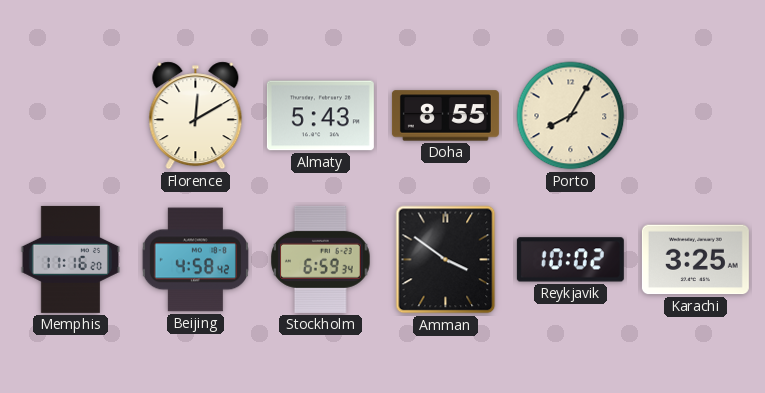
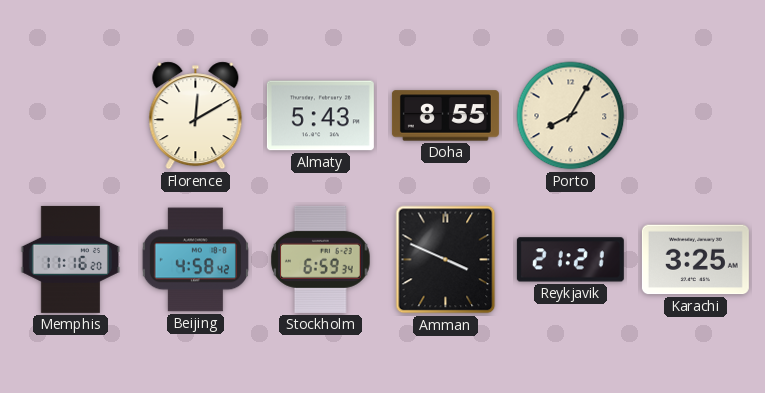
Amman: 3:51 -> 3:49 (446, 260)
Reykjavik: 10:02 -> 21:21 (570, 260)
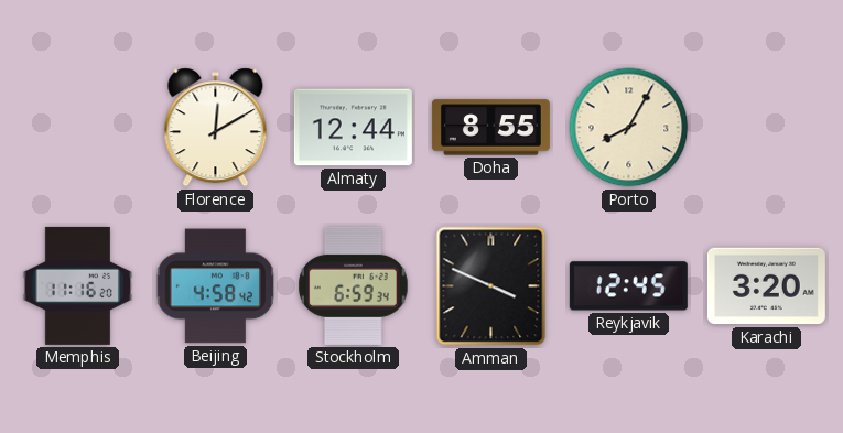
Almaty: 5:43 -> 12:44 (353, 128)
Reykjavik: 21:21 -> 12:45 (628, 286)
Karachi: 3:25 -> 3:20 (766, 286)
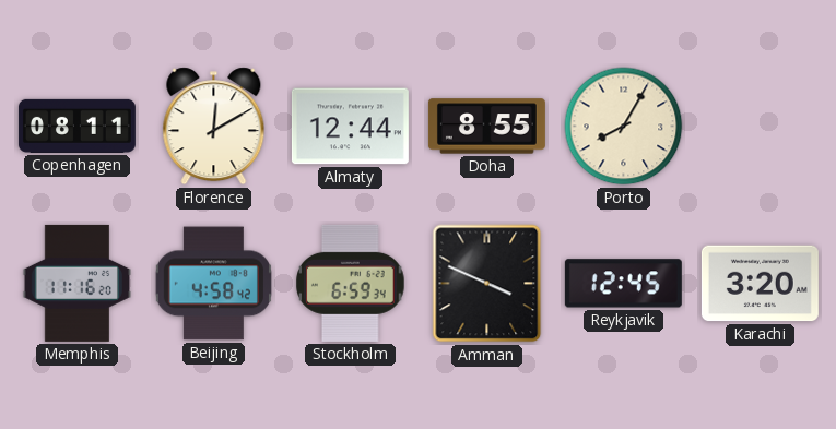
Copenhagen: none -> 08:11 (76, 126)
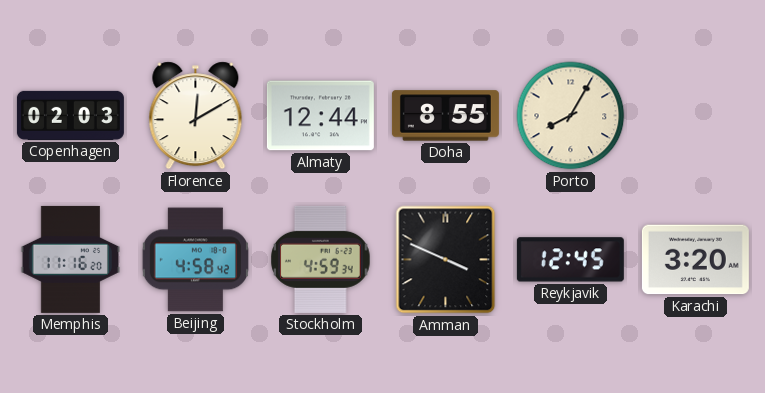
Copenhagen: 08:11 -> 02:03 (70, 115)
Stockholm: 6:59 -> 4:59 (321, 259)
